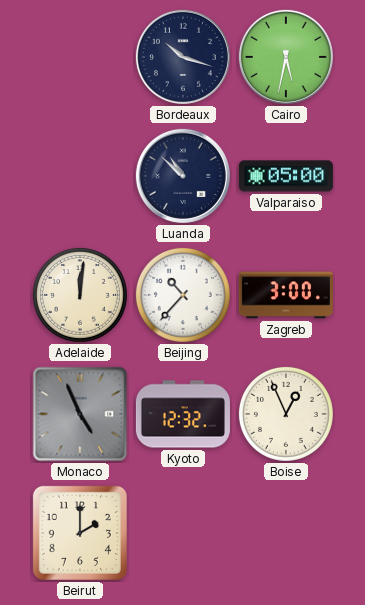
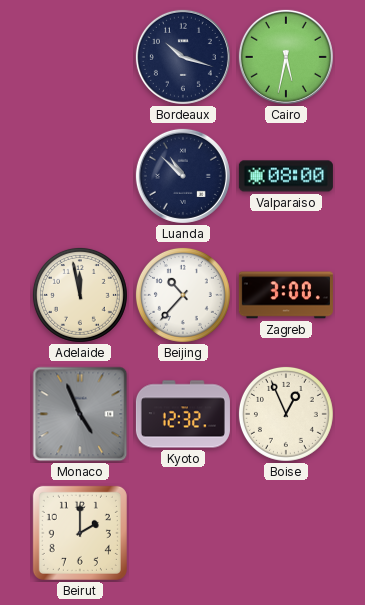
Valparaiso: 05:00 -> 08:00 (286, 176)
Adelaide: 12:01 -> 11:58 (80, 295)
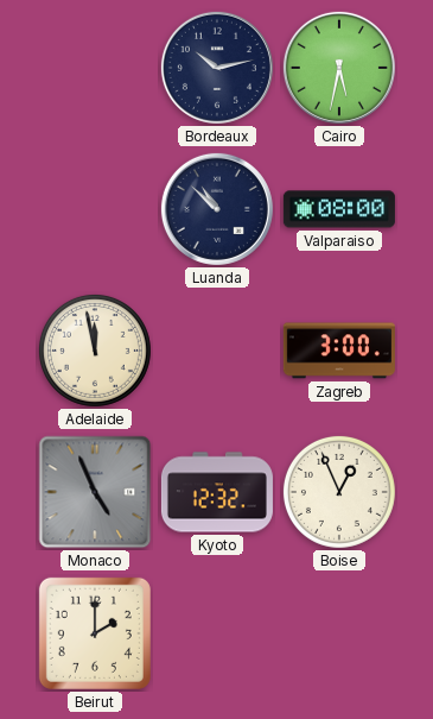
Bordeaux: 10:18 -> 10:13 (217, 68)
Beijing: 10:37 -> none (183, 295)
